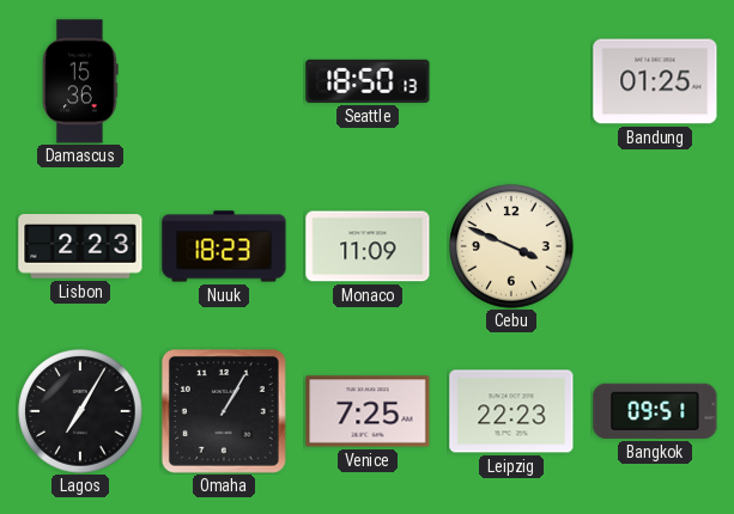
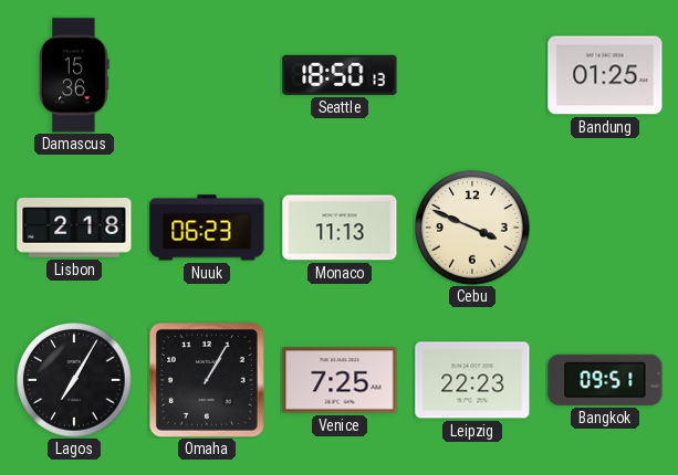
Lisbon: 2:23 -> 2:18 (74, 228)
Nuuk: 18:23 -> 06:23 (207, 228)
Monaco: 11:09 -> 11:13 (340, 228)
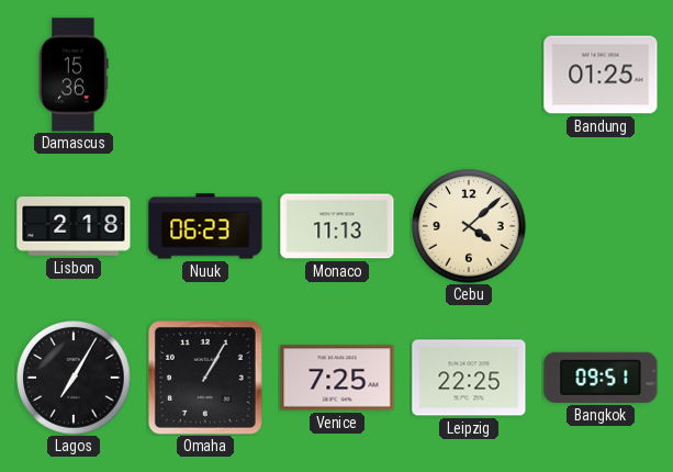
Seattle: 18:50 -> none (340, 75)
Cebu: 3:49 -> 4:08 (469, 226)
Leipzig: 22:23 -> 22:25 (469, 378)
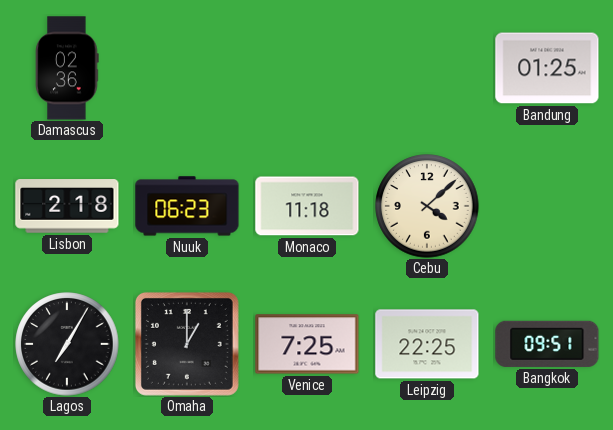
Damascus: 15:36 -> 02:36 (67, 68)
Monaco: 11:13 -> 11:18 (307, 206)
Omaha: 1:05 -> 1:00 (187, 344)
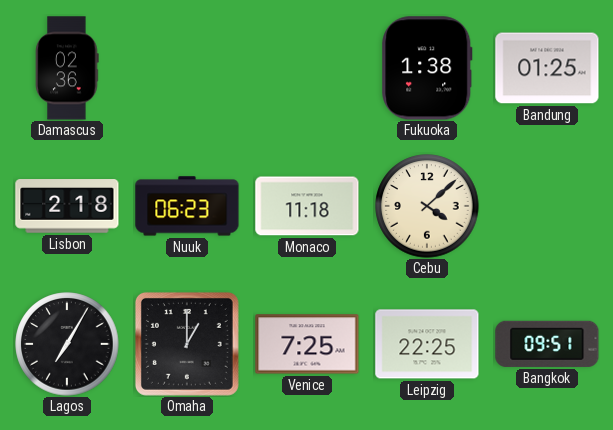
Fukuoka: none -> 1:38 (427, 68)
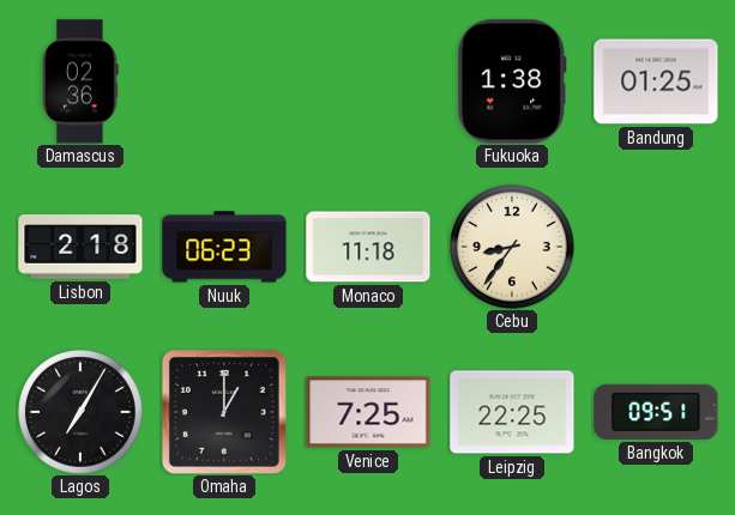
Cebu: 4:08 -> 8:36 (512, 247)
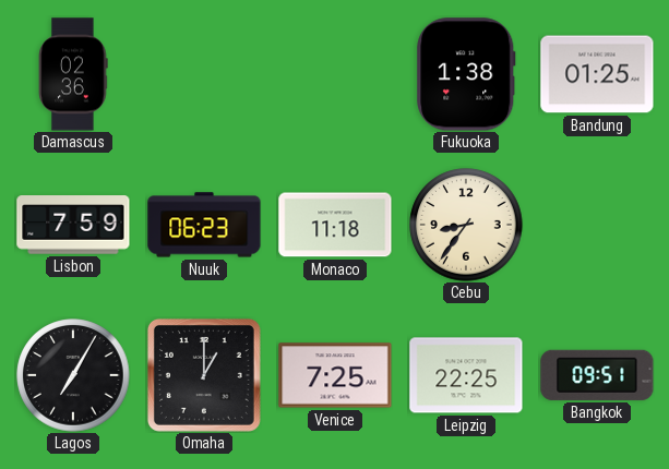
Lisbon: 2:18 -> 7:59 (73, 225)
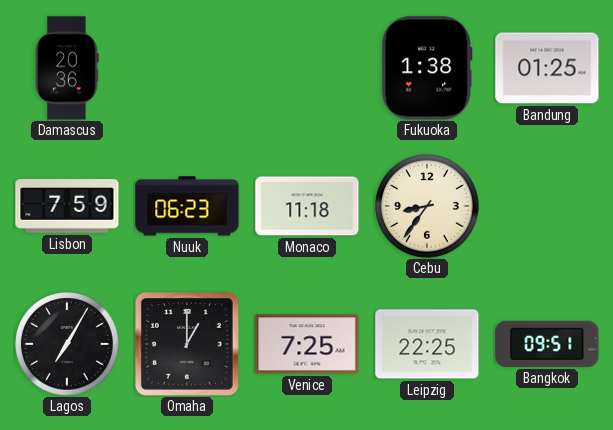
Damascus: 02:36 -> 20:36 (67, 68)
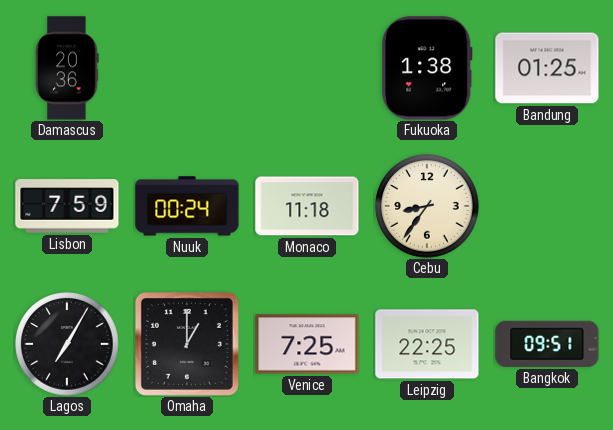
Nuuk: 06:23 -> 00:24 (187, 206)
